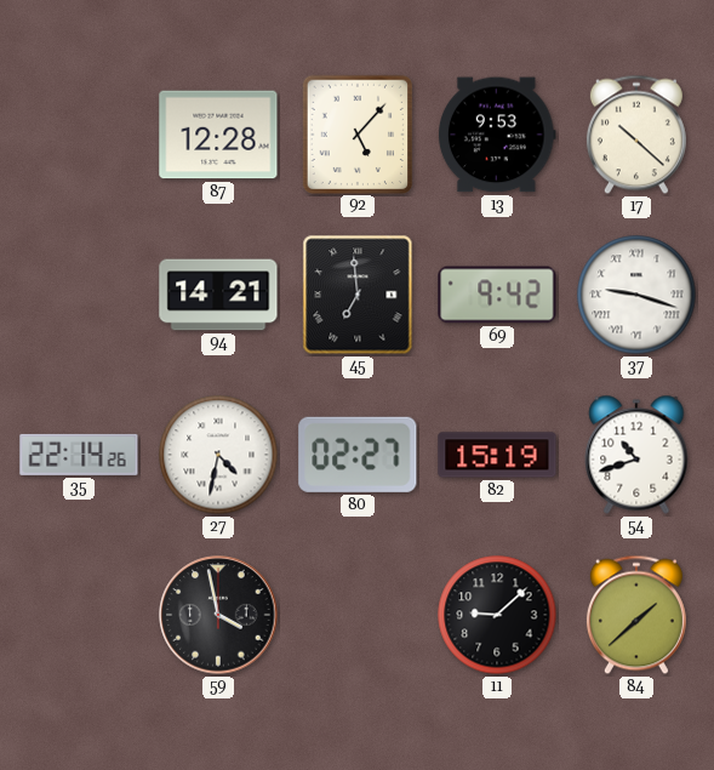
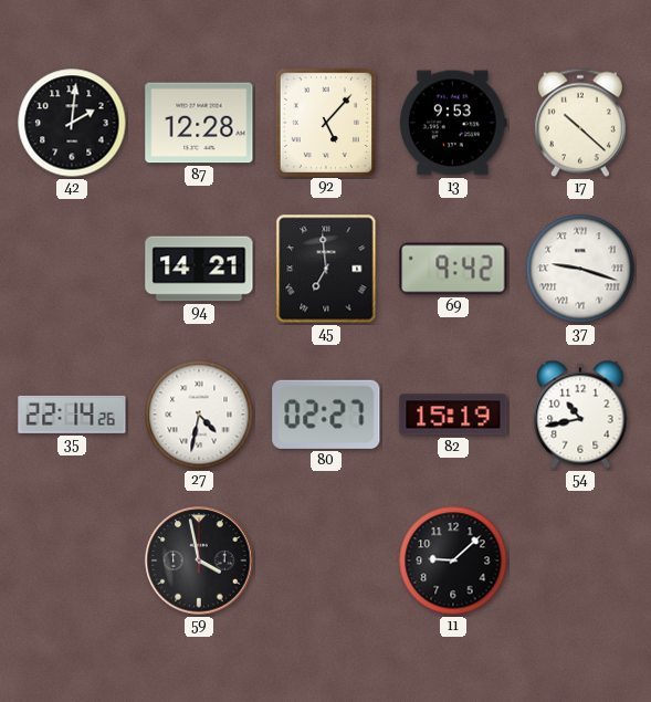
42: none -> 2:01 (72, 123)
54: 10:42 -> 10:43 (580, 415)
84: 1:38 -> none (636, 615)
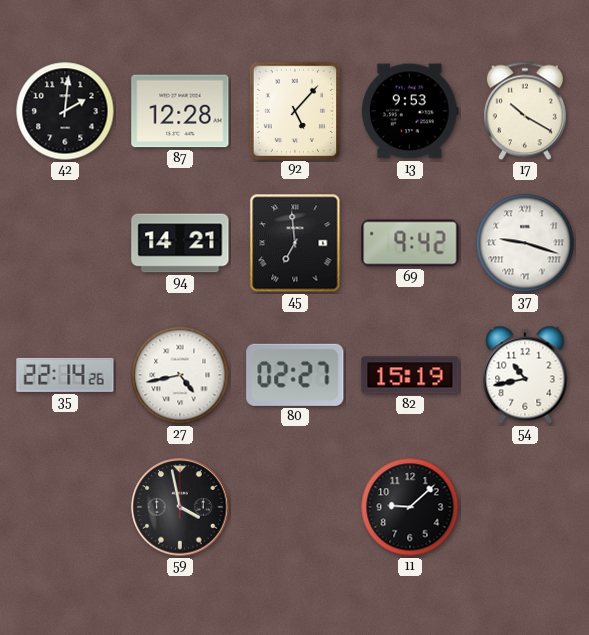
17: 10:22 -> 10:20 (525, 111)
27: 4:32 -> 4:43 (180, 375)
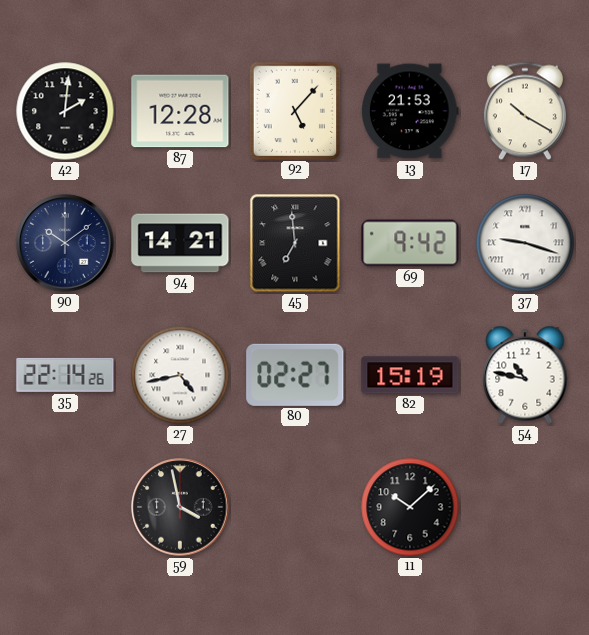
13: 9:53 -> 21:53 (411, 111)
90: none -> 10:09 (65, 243)
54: 10:43 -> 10:47 (525, 375)
11: 9:08 -> 10:08 (410, 507)
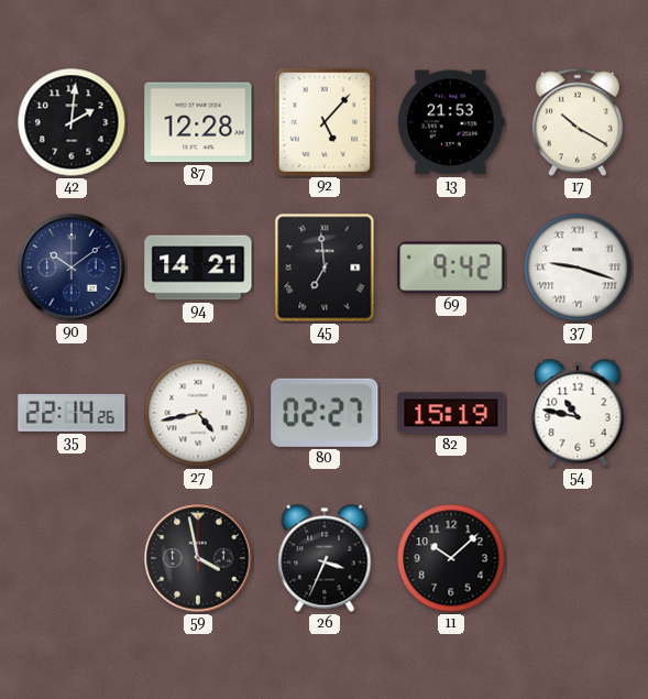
26: none -> 3:34 (325, 558)
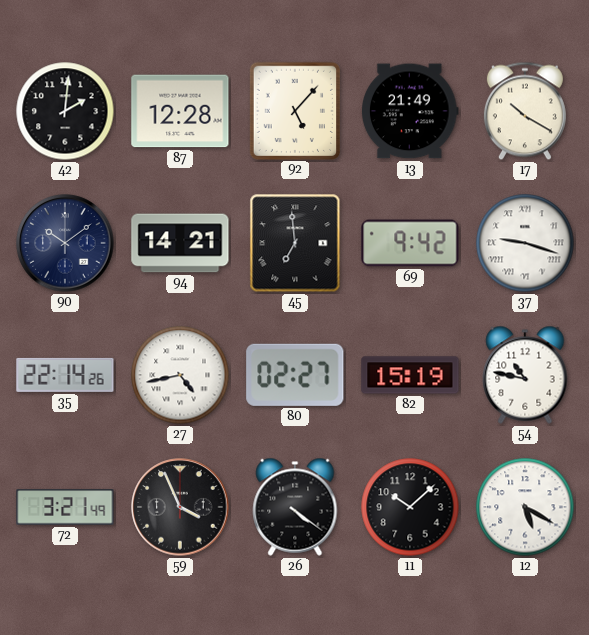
13: 21:53 -> 21:49 (411, 111)
72: none -> 3:21 (65, 507)
59: 3:58 -> 3:56 (180, 507)
26: 3:34 -> 4:21 (295, 507)
12: none -> 5:20 (525, 507)
